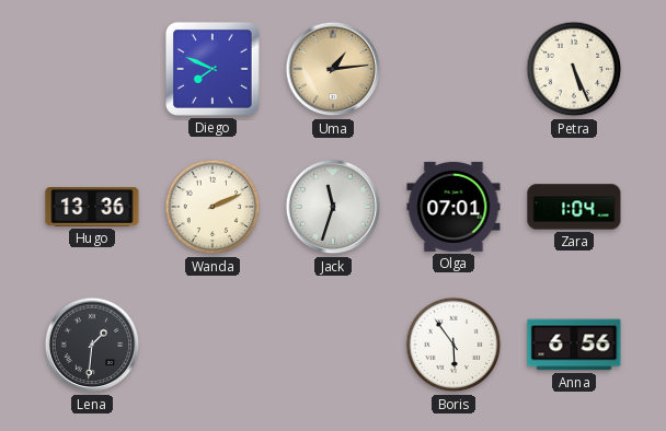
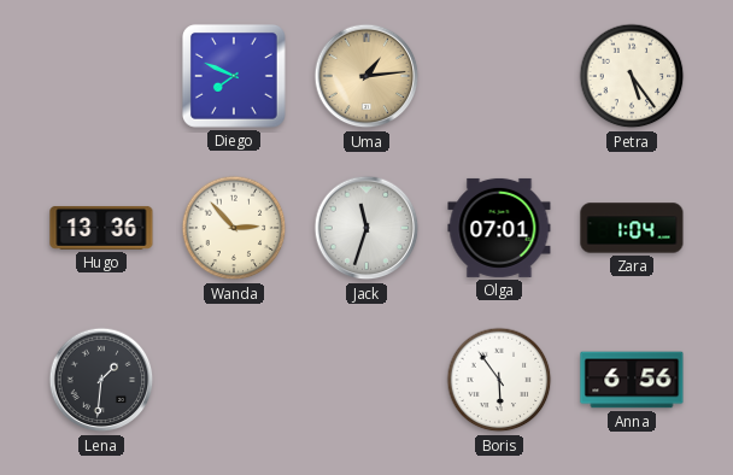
Petra: 5:26 -> 5:24 (632, 76)
Wanda: 2:11 -> 2:53 (234, 228)
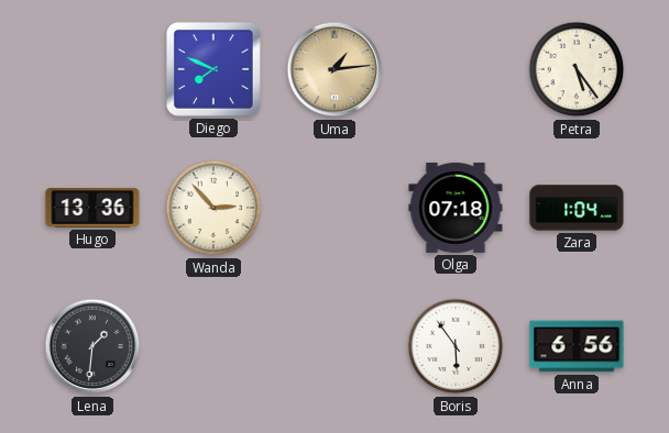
Jack: 11:33 -> none (366, 228)
Olga: 07:01 -> 07:18 (456, 208)
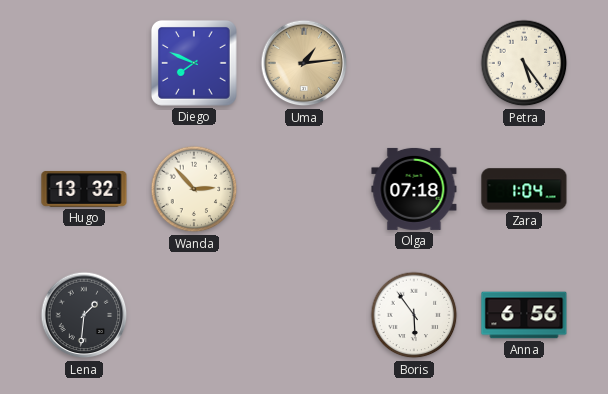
Hugo: 13:36 -> 13:32 (84, 189)
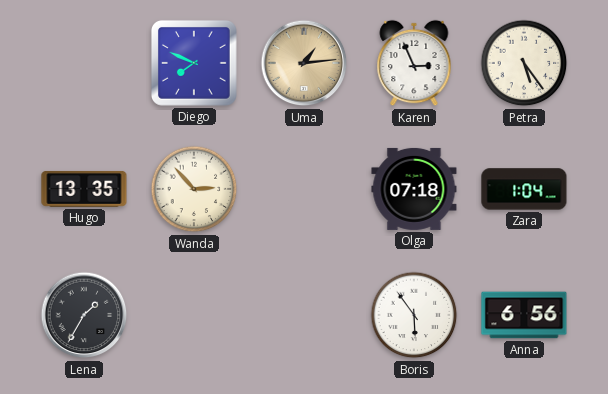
Karen: none -> 2:56 (414, 63)
Hugo: 13:32 -> 13:35 (84, 189)
Lena: 1:31 -> 1:35 (84, 315)
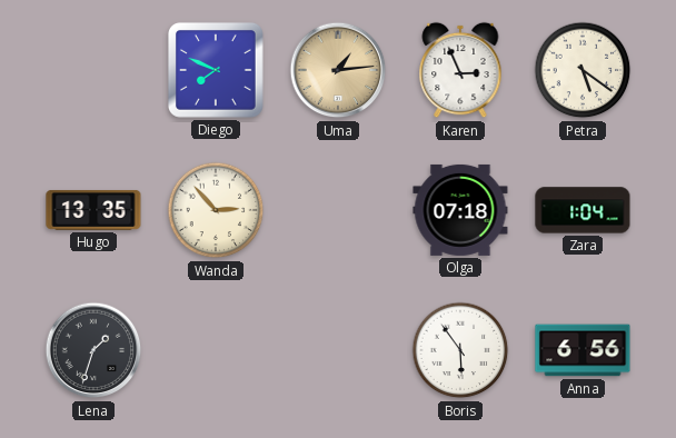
Petra: 5:24 -> 5:21 (583, 70)
Lena: 1:35 -> 1:33 (93, 350)
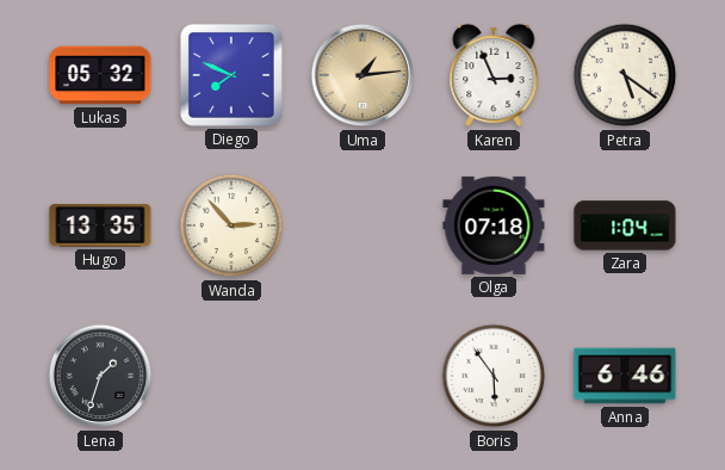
Lukas: none -> 05:32 (100, 75)
Anna: 6:56 -> 6:46 (625, 376)
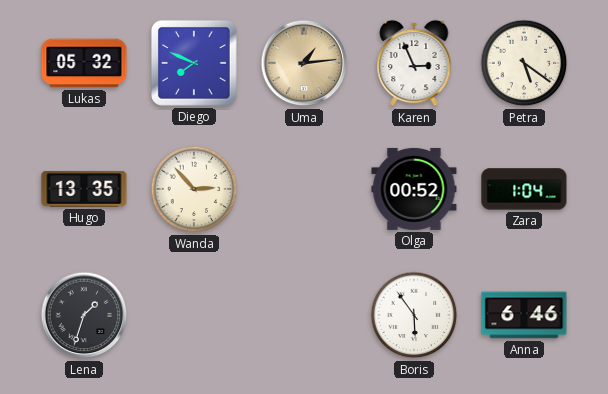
Olga: 07:18 -> 00:52 (414, 189)
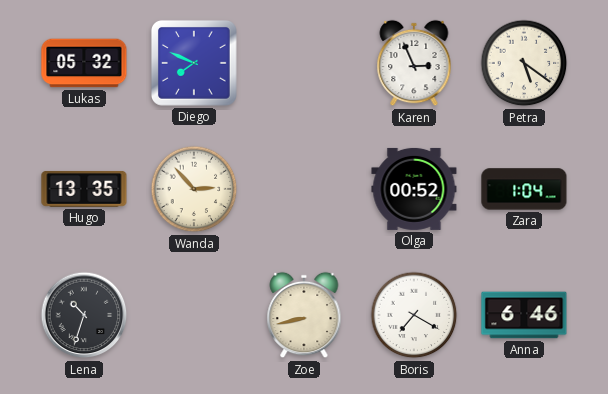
Uma: 1:14 -> none (304, 63)
Lena: 1:33 -> 10:33 (84, 315)
Zoe: none -> 8:43 (304, 315)
Boris: 5:54 -> 7:20 (414, 315)
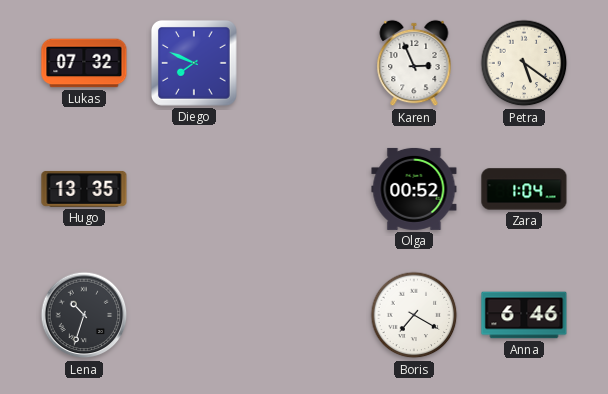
Lukas: 05:32 -> 07:32 (84, 63)
Wanda: 2:53 -> none (194, 189)
Zoe: 8:43 -> none (304, 315)
